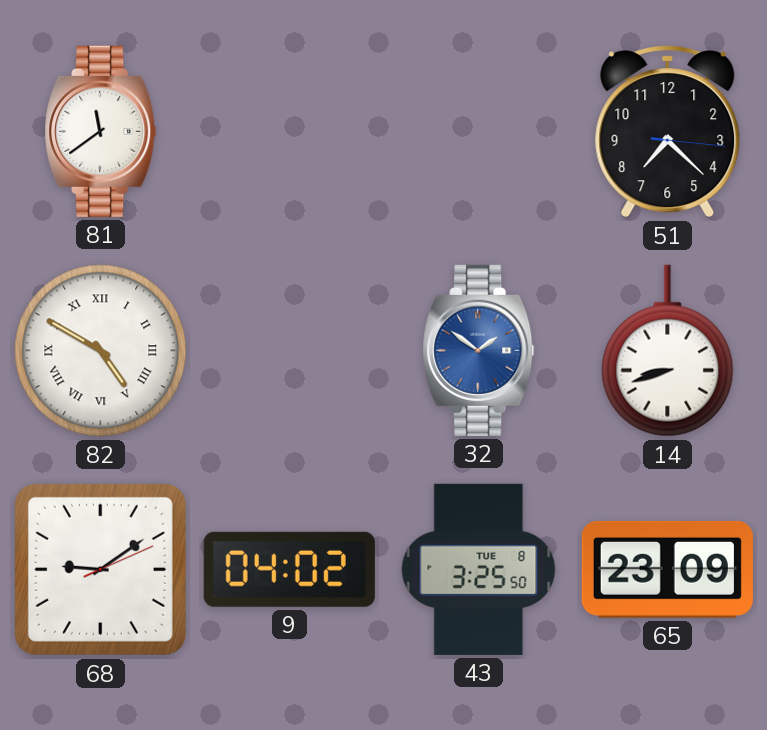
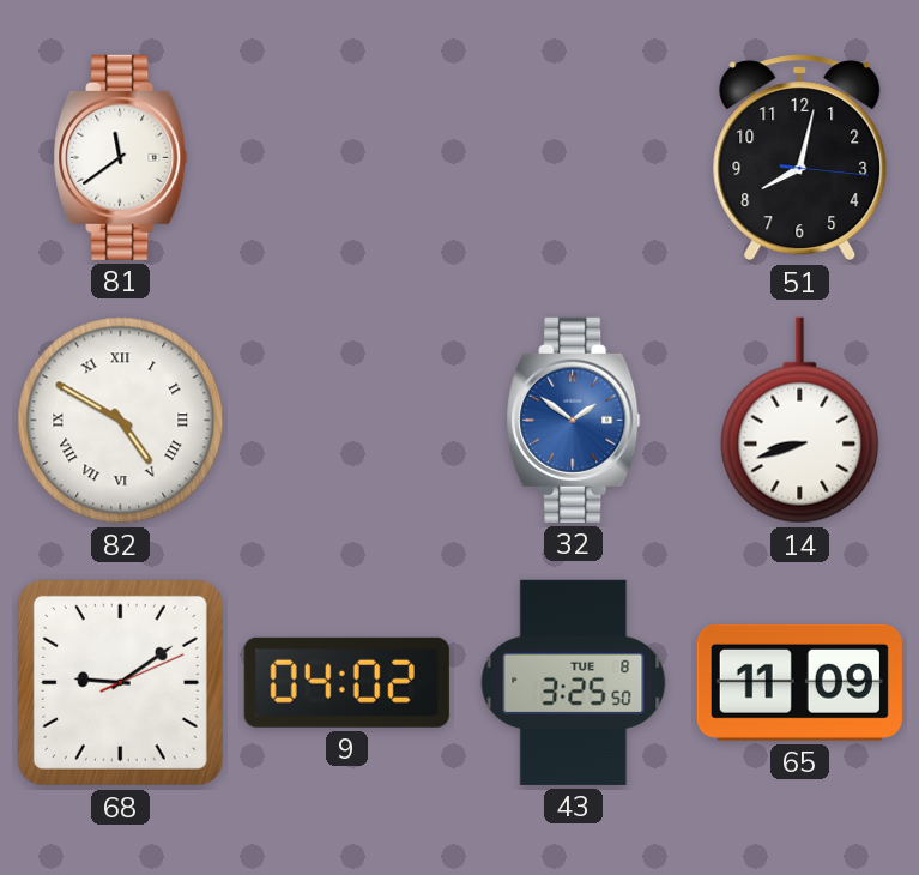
51: 7:22 -> 8:02 (800, 158)
65: 23:09 -> 11:09 (799, 682)
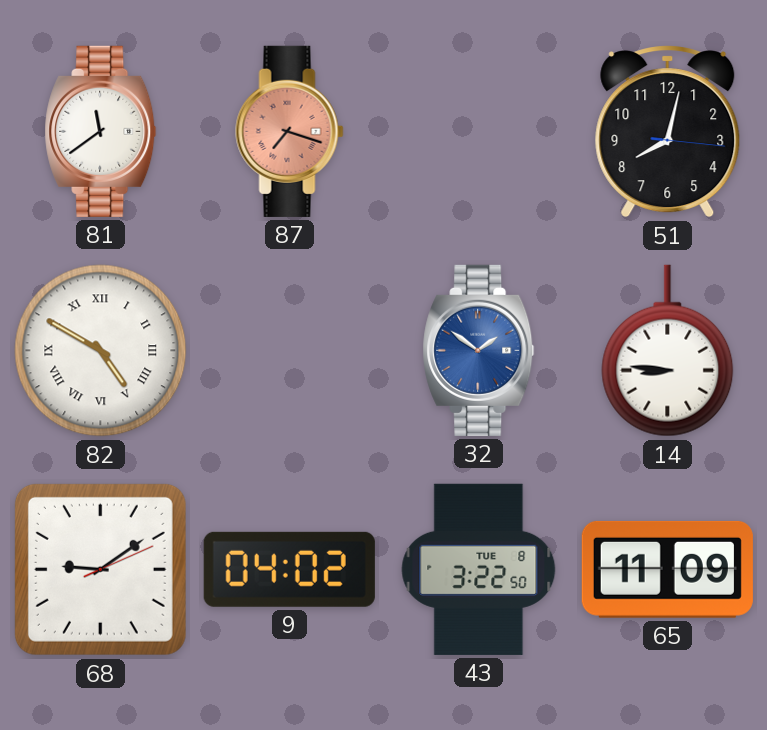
87: none -> 7:18 (290, 131)
14: 8:42 -> 8:46 (668, 351)
43: 3:25 -> 3:22 (479, 569)
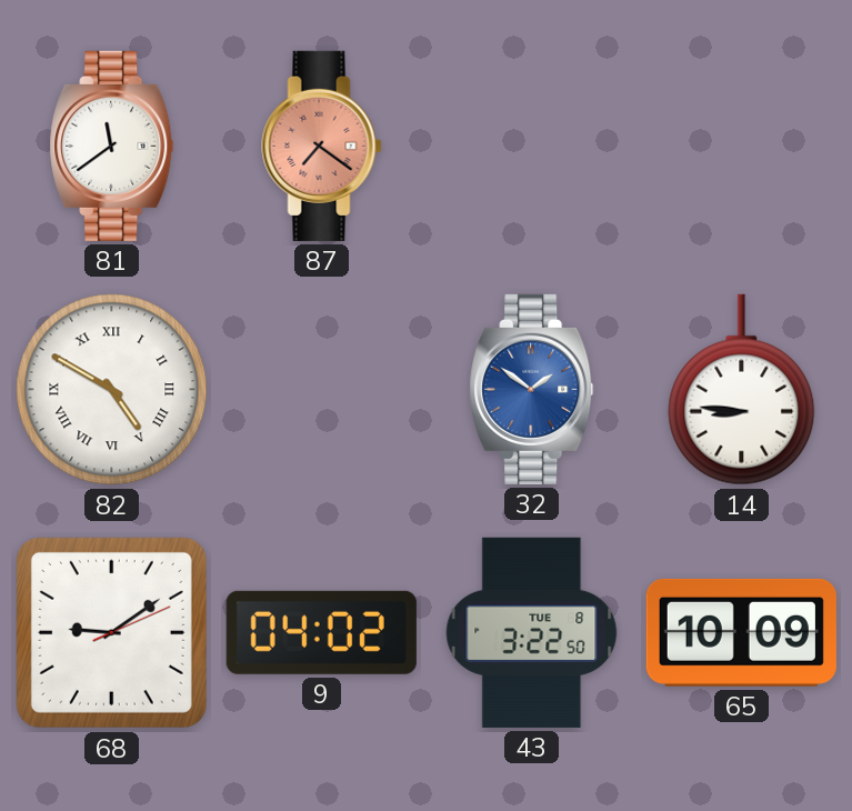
87: 7:18 -> 7:21 (322, 146)
51: 8:02 -> none (668, 132)
65: 11:09 -> 10:09 (741, 632)
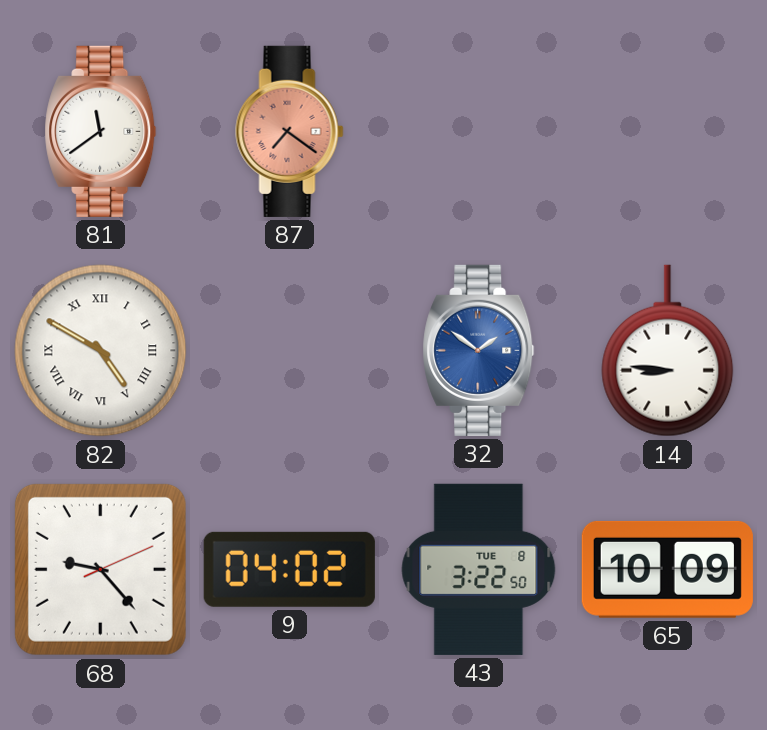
68: 9:09 -> 9:23 (100, 569)
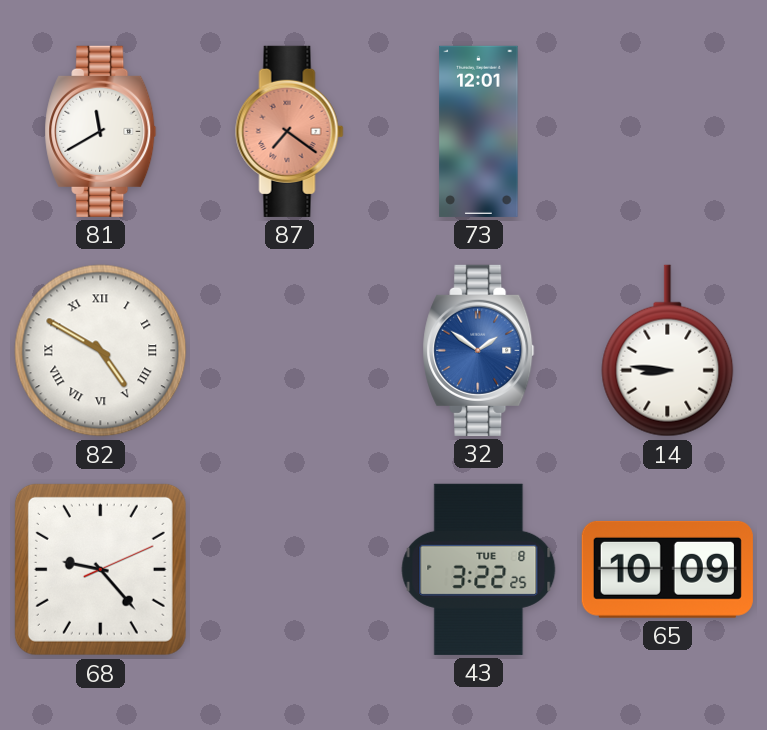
81: 11:39 -> 11:40 (101, 131)
73: none -> 12:01 (479, 131)
9: 04:02 -> none (289, 569)
43: 3:22:50 -> 3:22:25 (479, 569)
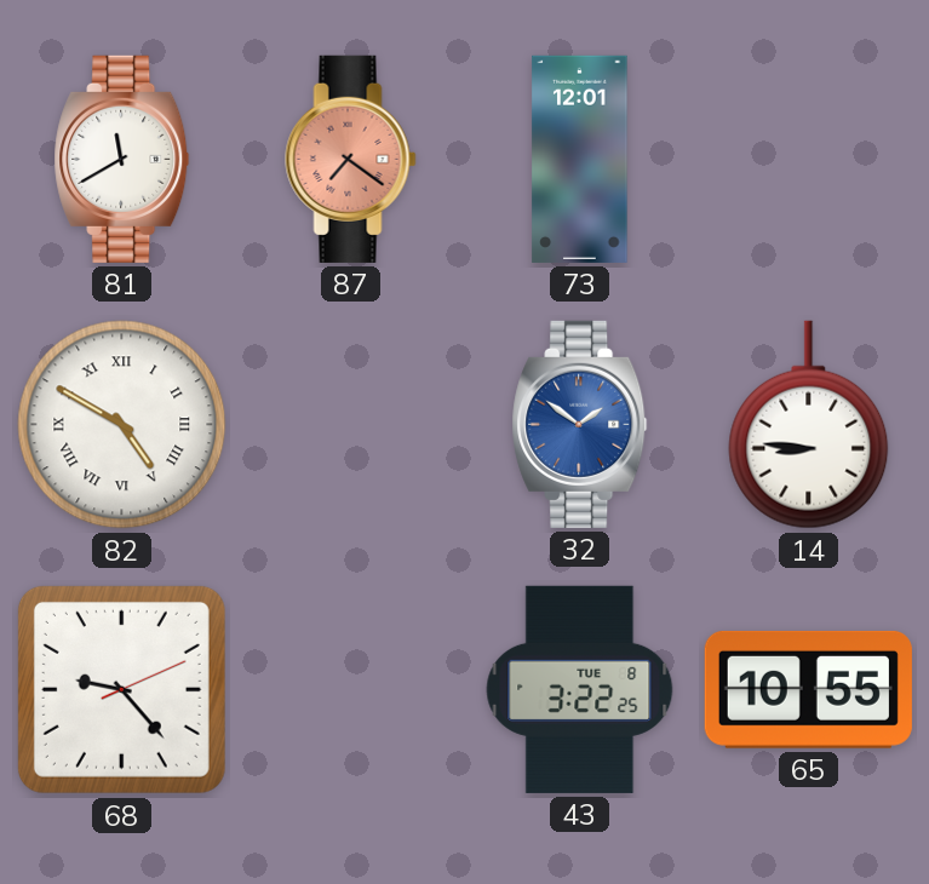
65: 10:09 -> 10:55 (808, 689)
